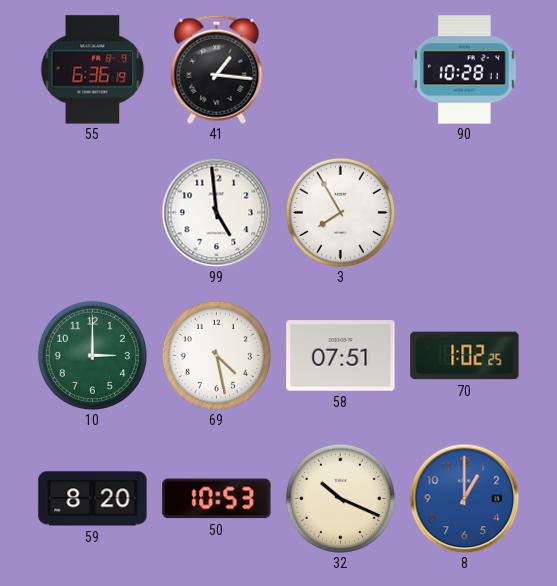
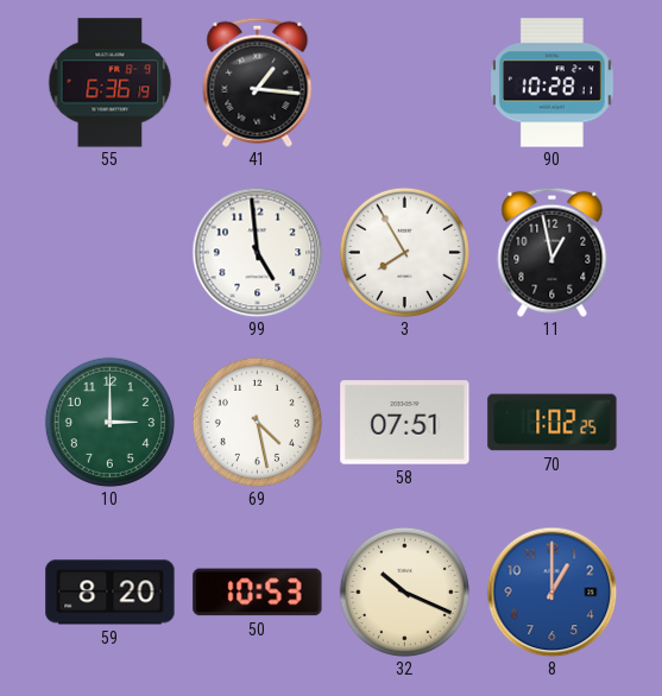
11: none -> 12:58 (553, 252)
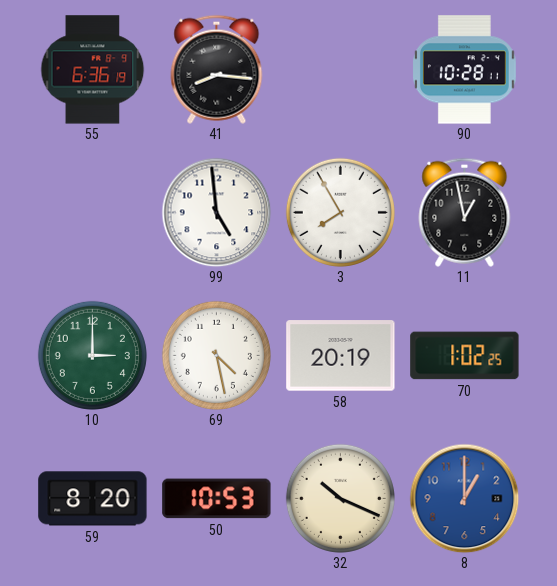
41: 1:16 -> 8:16 (217, 69)
58: 07:51 -> 20:19 (341, 356)
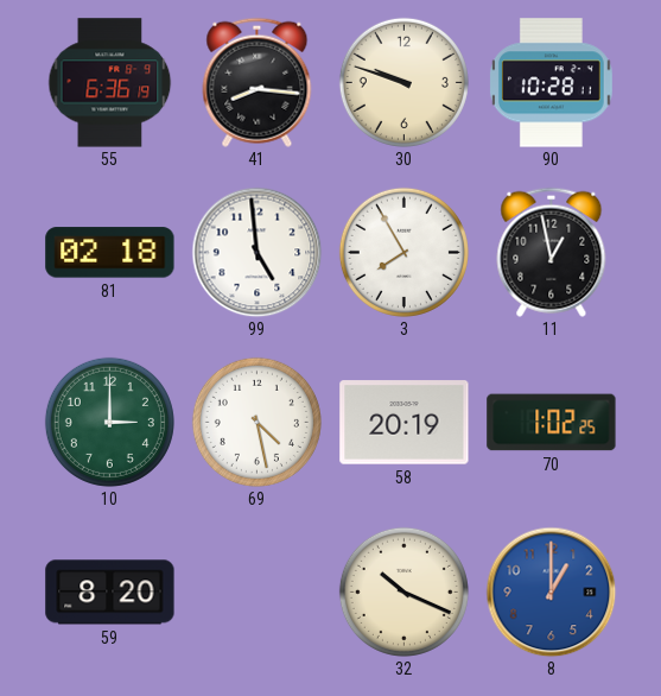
30: none -> 9:48 (403, 82)
81: none -> 02:18 (110, 253)
50: 10:53 -> none (217, 499)
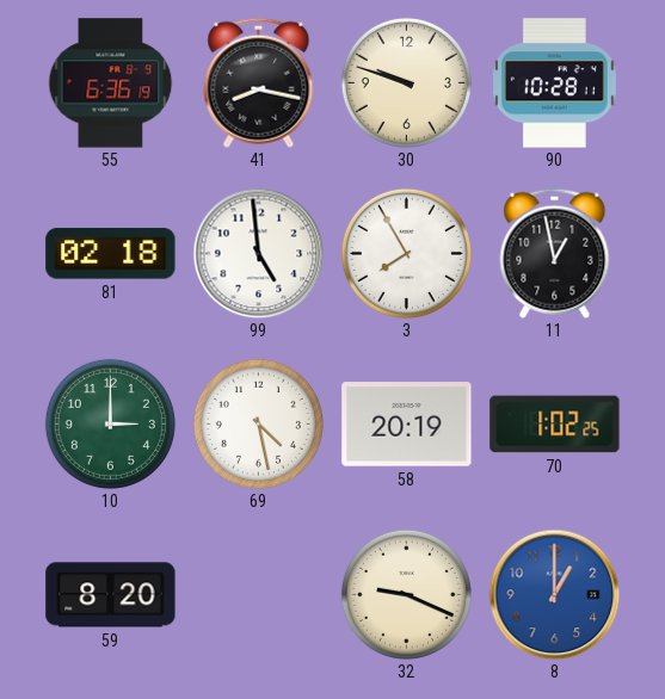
41: 8:16 -> 8:17 (259, 82)
32: 10:19 -> 9:19 (406, 594)
